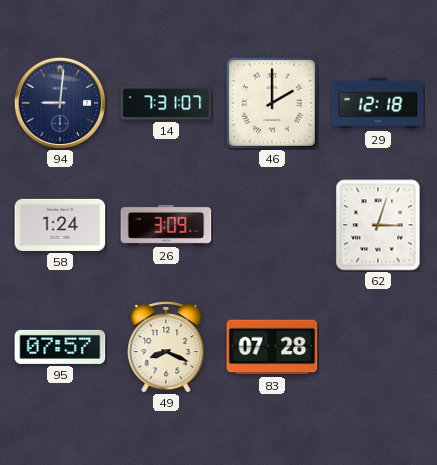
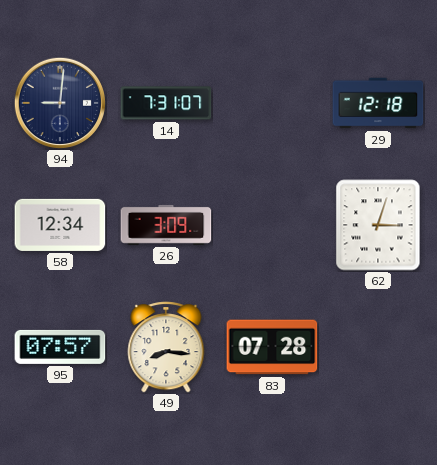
46: 2:00 -> none (272, 103)
58: 1:24 -> 12:34 (60, 225)
49: 8:19 -> 8:16 (166, 347)
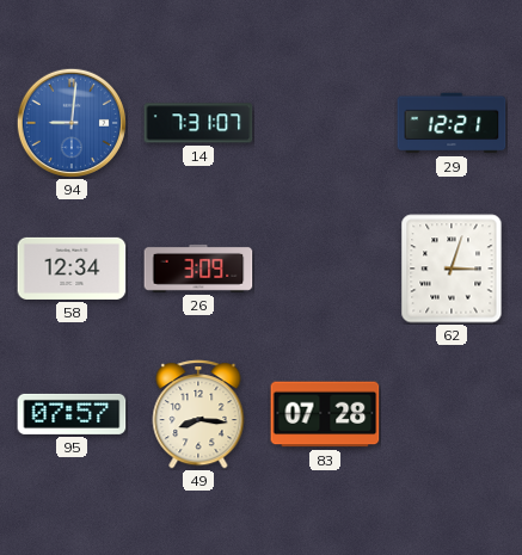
94 dial: navy -> blue (70, 122)
29: 12:18 -> 12:21 (452, 123)
